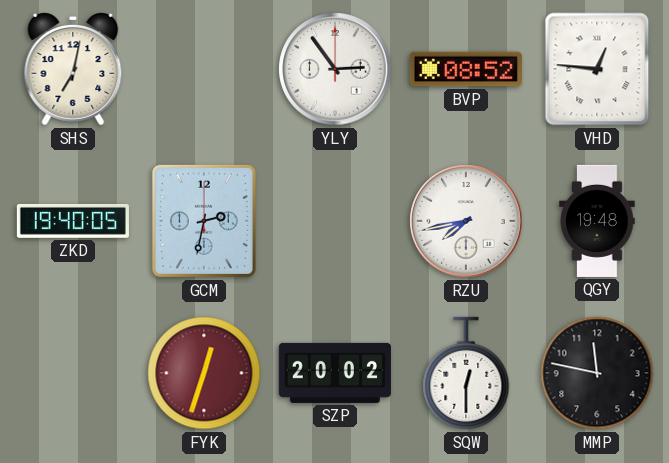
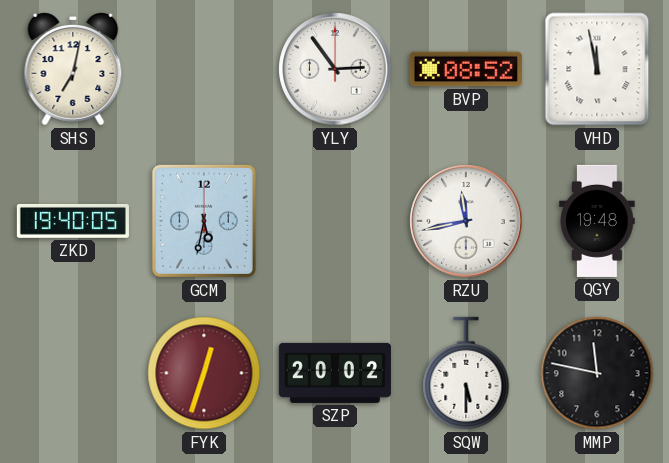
VHD: 12:46 -> 11:58 (597, 69)
GCM: 2:32 -> 5:32 (204, 221)
RZU: 7:43 -> 11:43 (466, 221)
SQW: 12:30 -> 5:30 (466, 373)
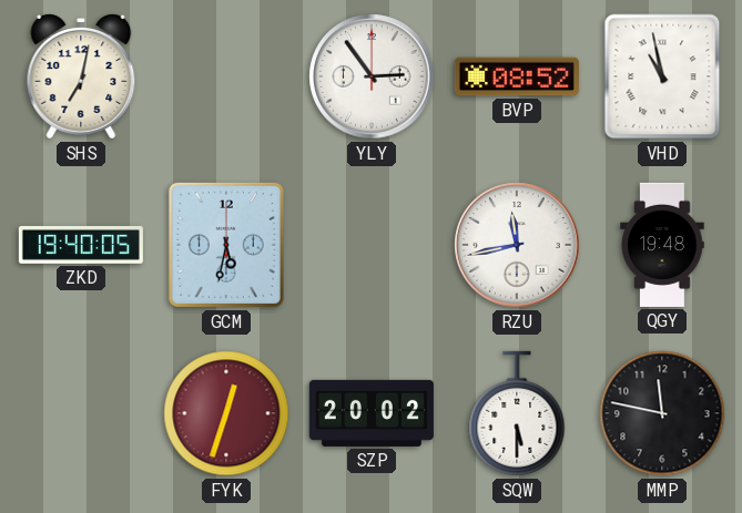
VHD: 11:58 -> 10:58 (662, 76)
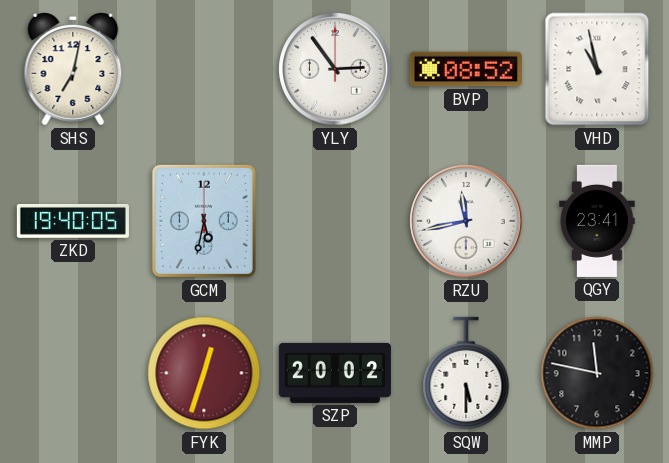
QGY: 19:48 -> 23:41 (597, 221)
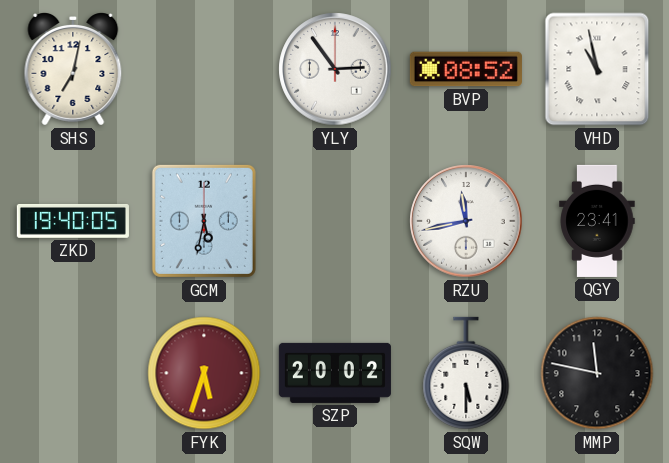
FYK: 12:33 -> 5:33 (204, 373)
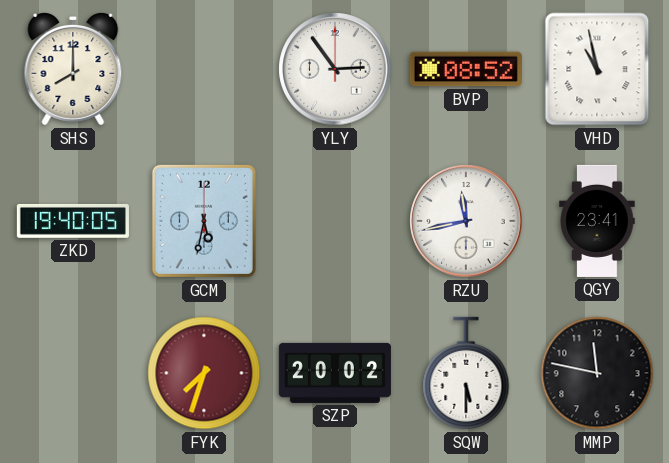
SHS: 7:02 -> 8:00 (73, 70)
FYK: 5:33 -> 7:33 (204, 373)
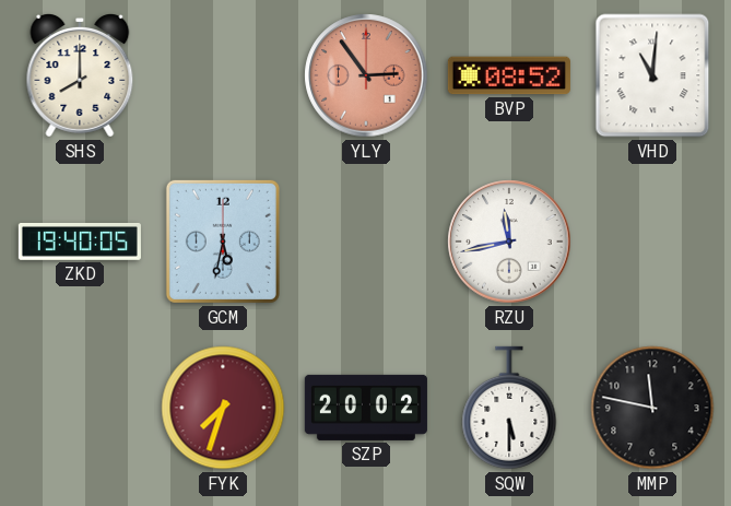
YLY dial: white -> salmon (366, 75)
VHD: 10:58 -> 11:01 (652, 75)
QGY: 23:41 -> none (597, 221)
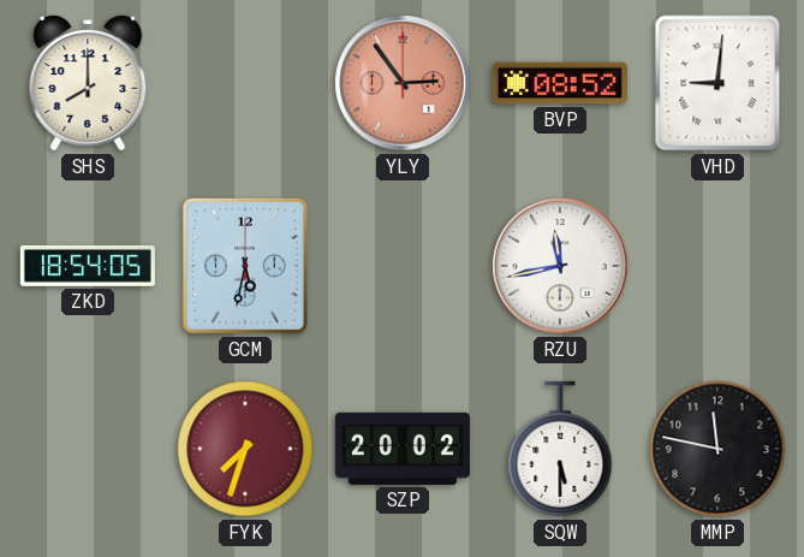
VHD: 11:01 -> 9:01 (717, 83)
ZKD: 19:40 -> 18:54 (88, 266)
